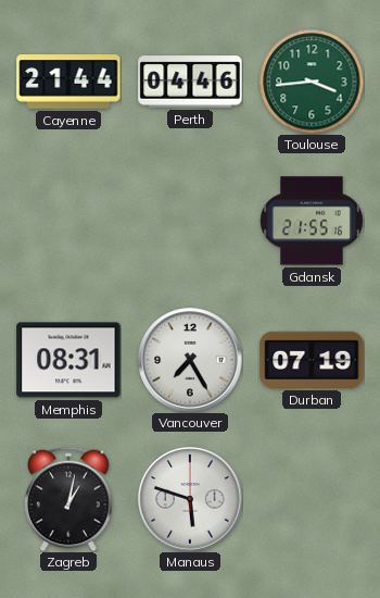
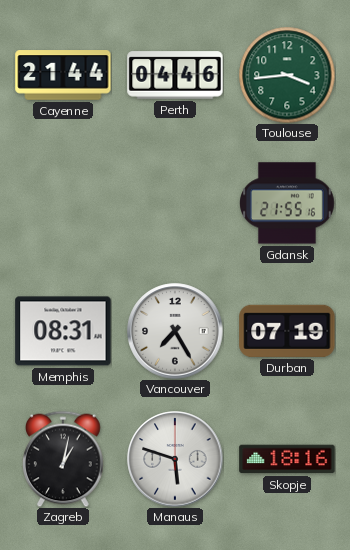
Skopje: none -> 18:16 (287, 459)
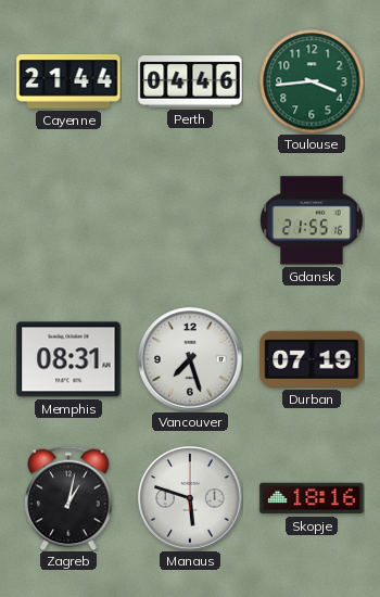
Vancouver: 7:25 -> 7:27 (190, 359)
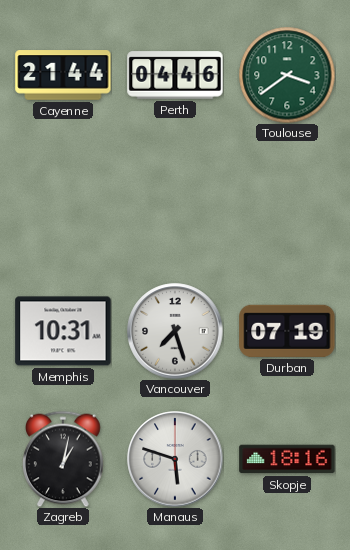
Toulouse: 3:44 -> 3:39 (287, 75)
Gdansk: 21:55 -> none (313, 220)
Memphis: 08:31 -> 10:31 (63, 331)
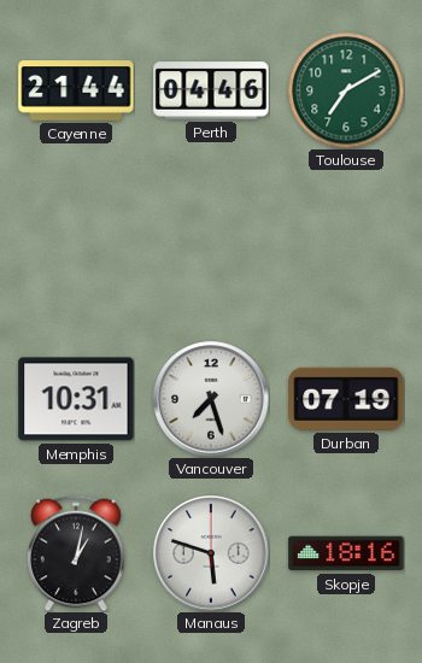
Toulouse: 3:39 -> 7:10 (346, 90)
